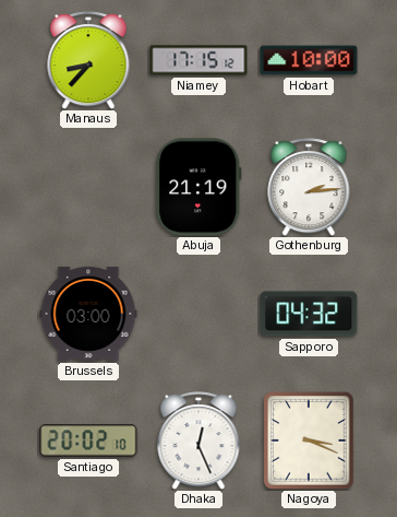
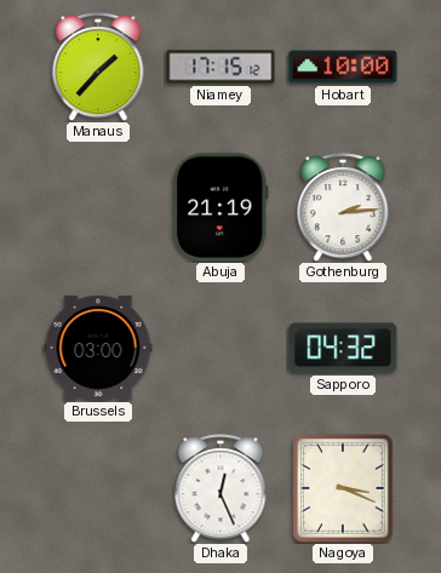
Manaus: 8:37 -> 1:37 (98, 67)
Santiago: 20:02 -> none (88, 440)
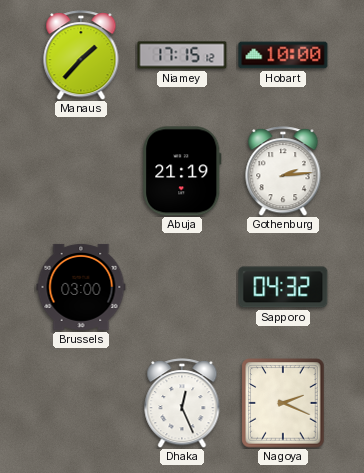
Nagoya: 3:19 -> 2:19 (283, 403)
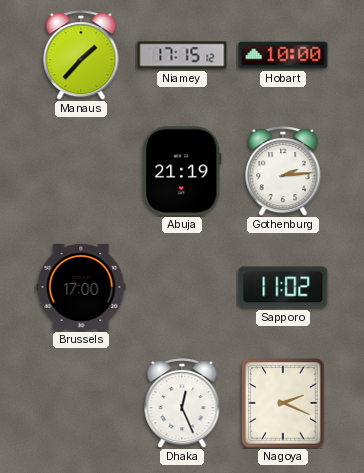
Brussels: 03:00 -> 17:00 (81, 287)
Sapporo: 04:32 -> 11:02 (283, 287)
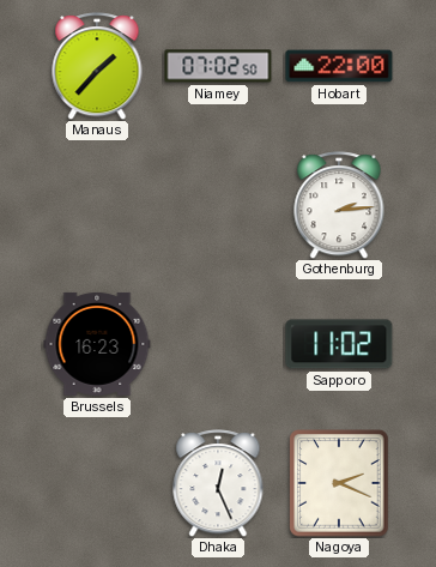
Niamey: 17:15 -> 07:02 (218, 66)
Hobart: 10:00 -> 22:00 (339, 66)
Abuja: 21:19 -> none (182, 171)
Brussels: 17:00 -> 16:23 (97, 344)
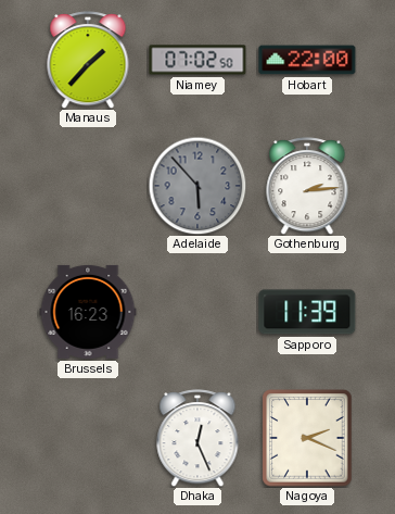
Adelaide: none -> 5:53 (197, 186)
Sapporo: 11:02 -> 11:39 (307, 312)
